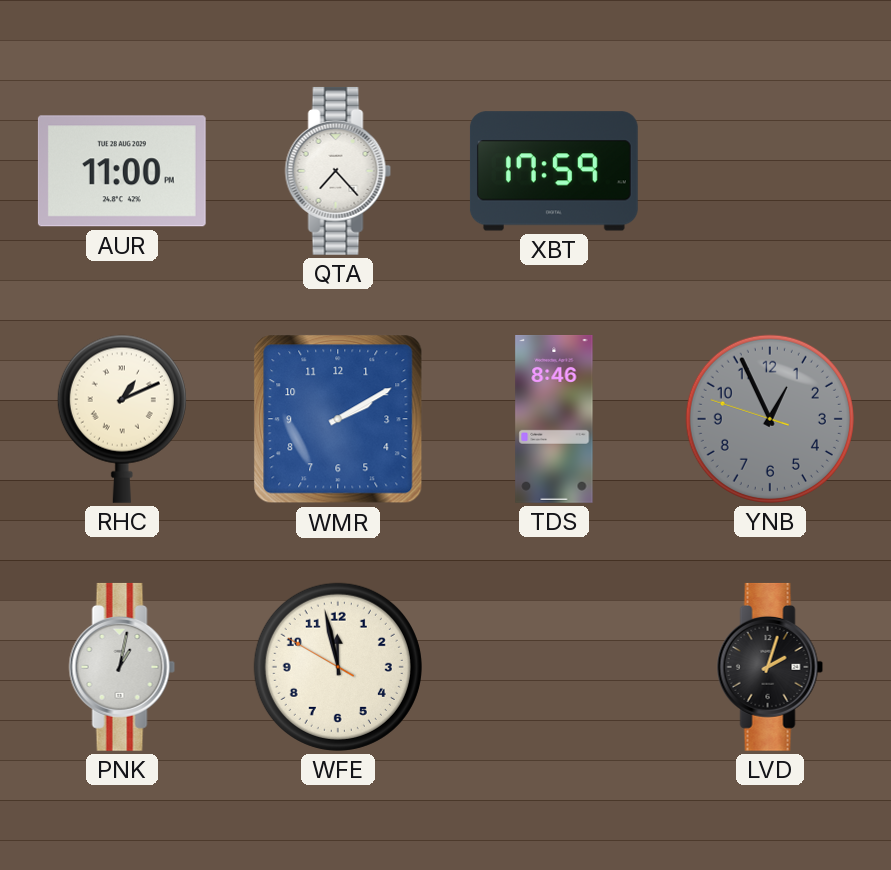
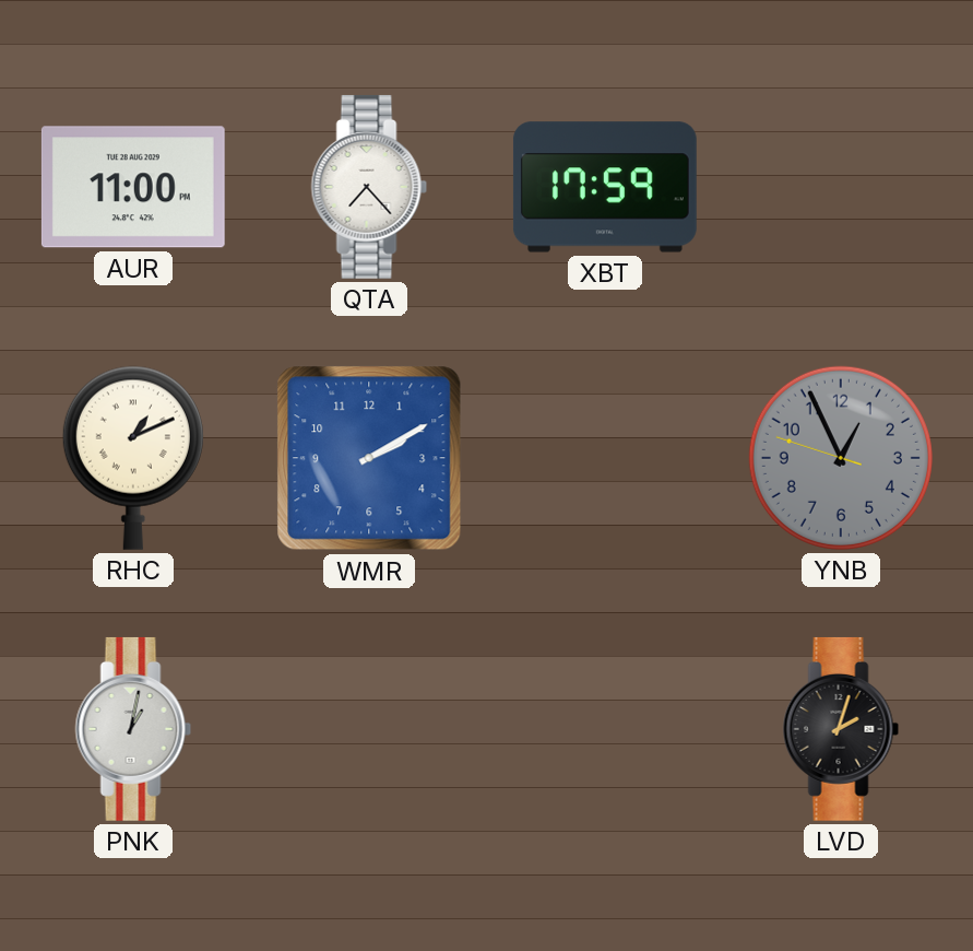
TDS: 8:46 -> none (554, 420)
WFE: 11:57 -> none (338, 667)
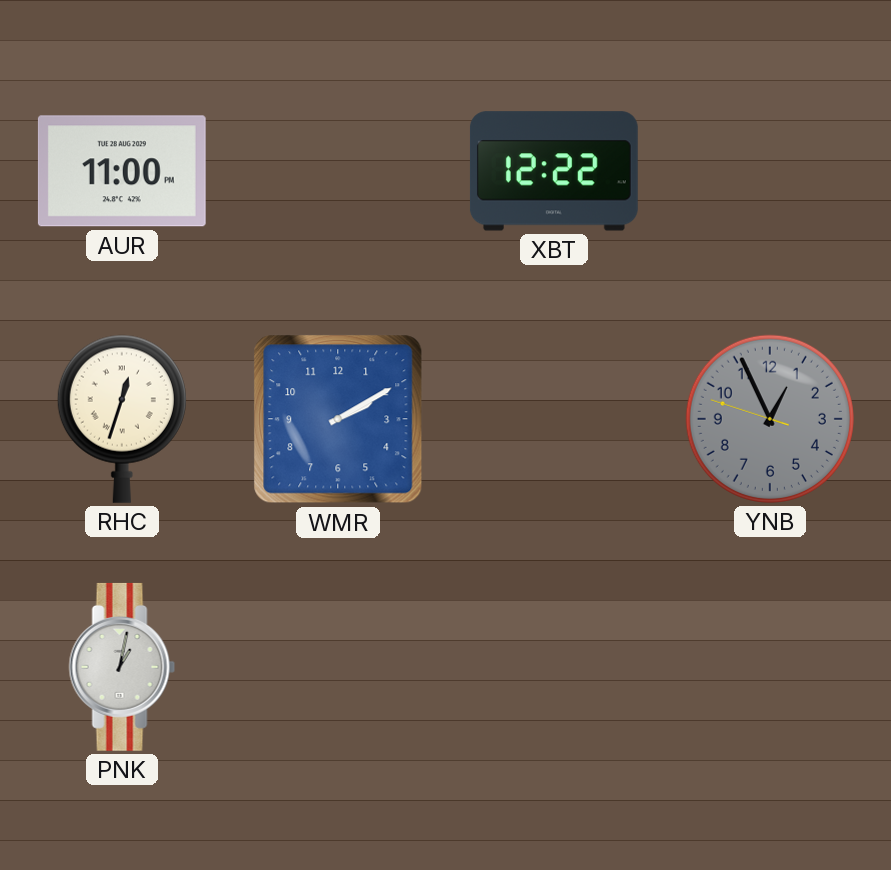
QTA: 7:23 -> none (369, 187)
XBT: 17:59 -> 12:22 (554, 171)
RHC: 1:11 -> 12:33 (122, 419)
LVD: 2:03 -> none (841, 729)
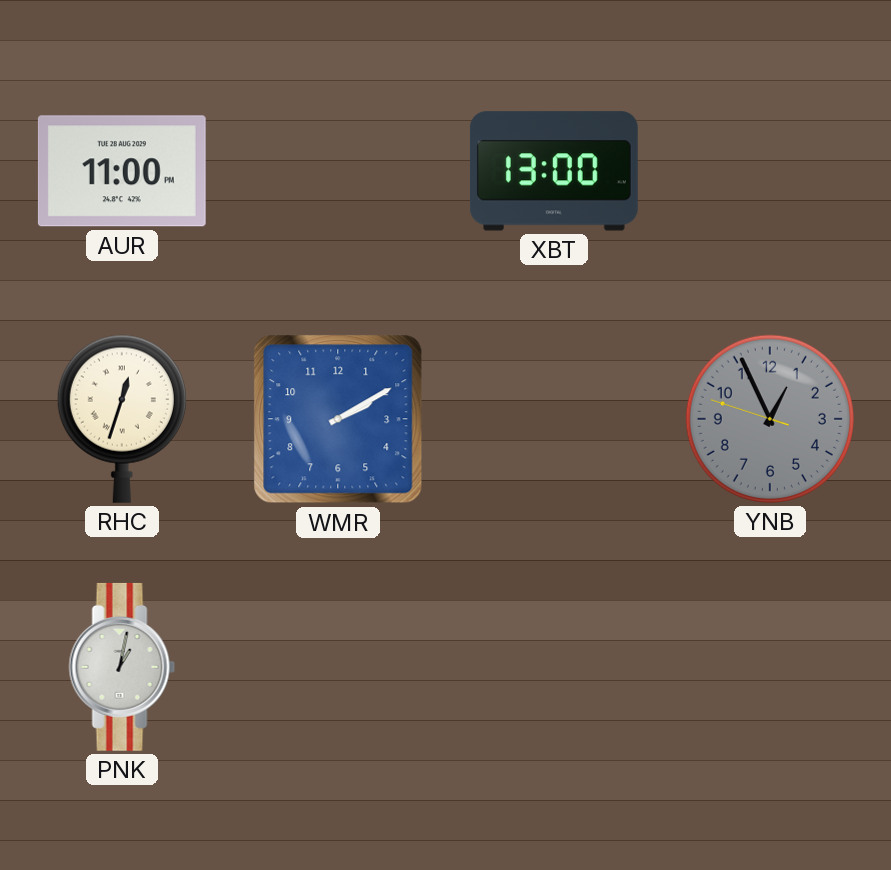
XBT: 12:22 -> 13:00 (554, 171)
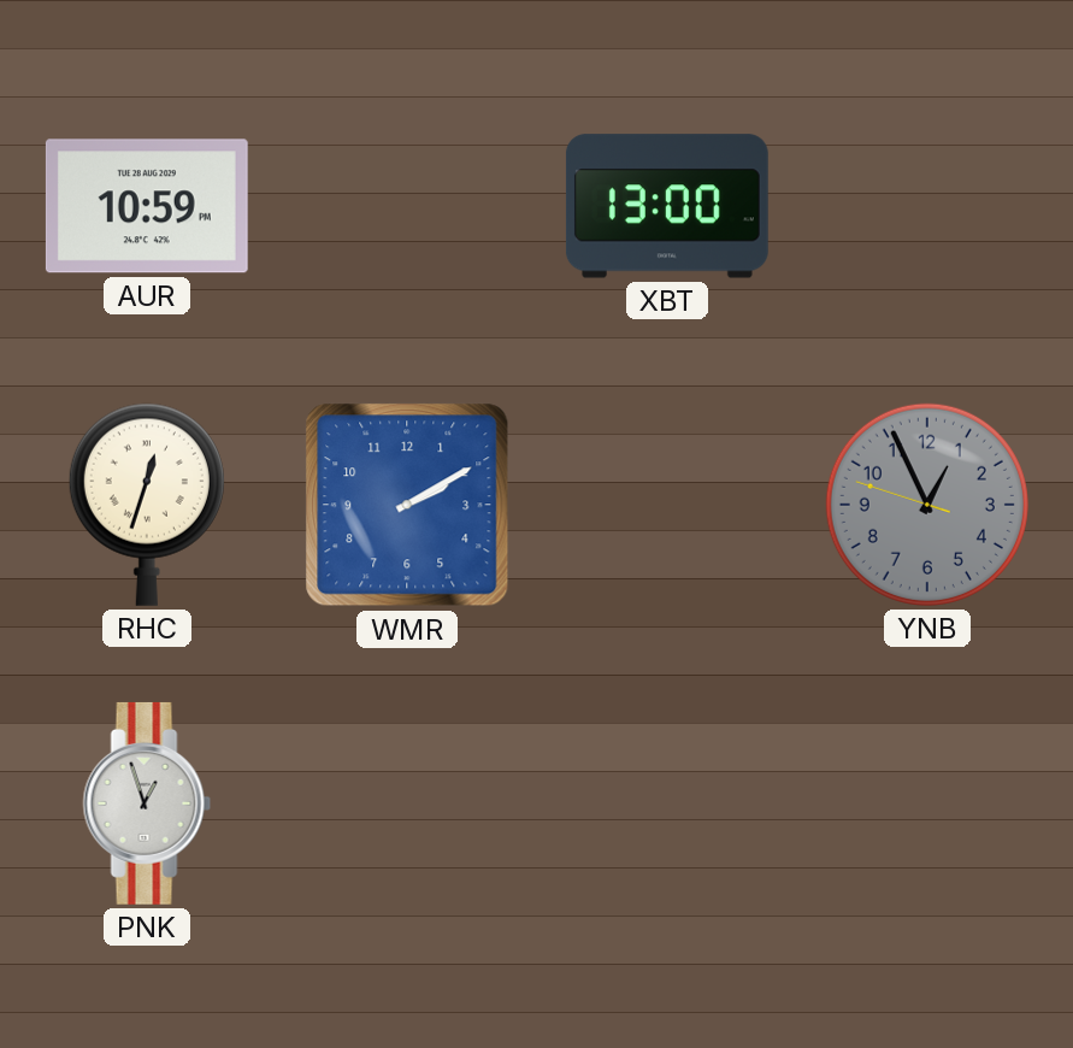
AUR: 11:00 -> 10:59 (147, 206)
PNK: 1:02 -> 12:57 (147, 803)
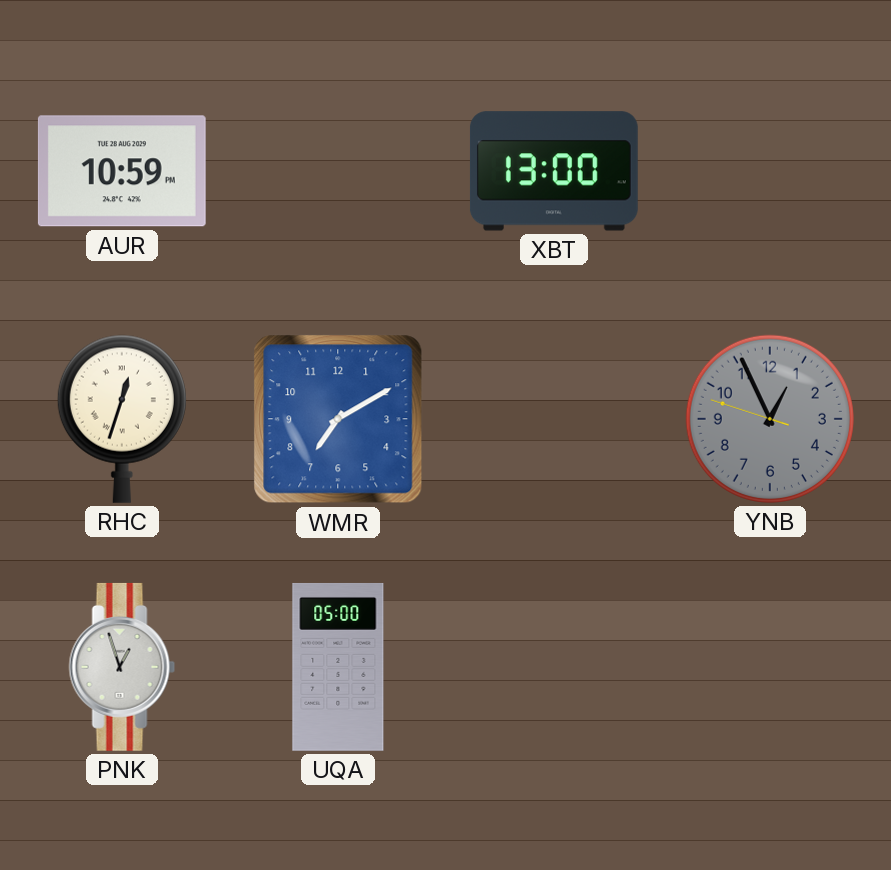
WMR: 2:10 -> 7:10 (338, 419)
UQA: none -> 05:00 (338, 667)
